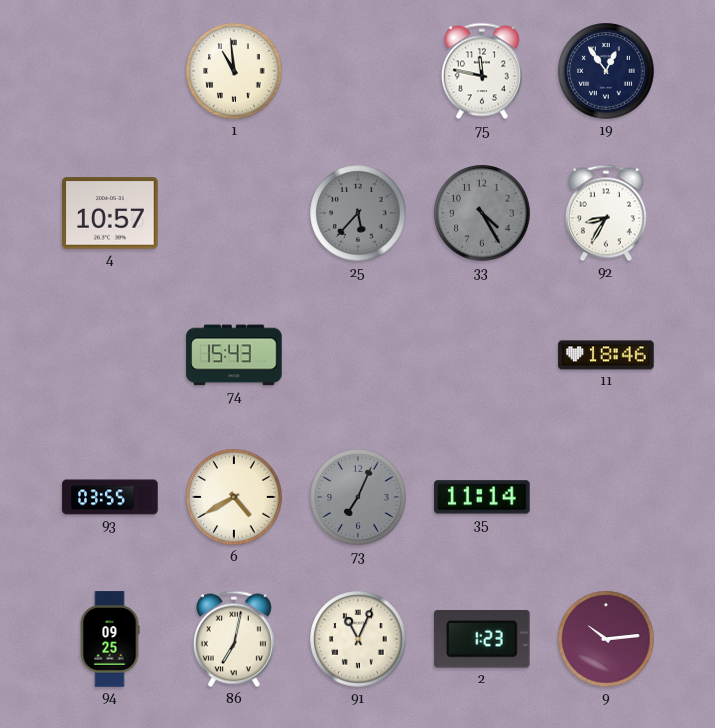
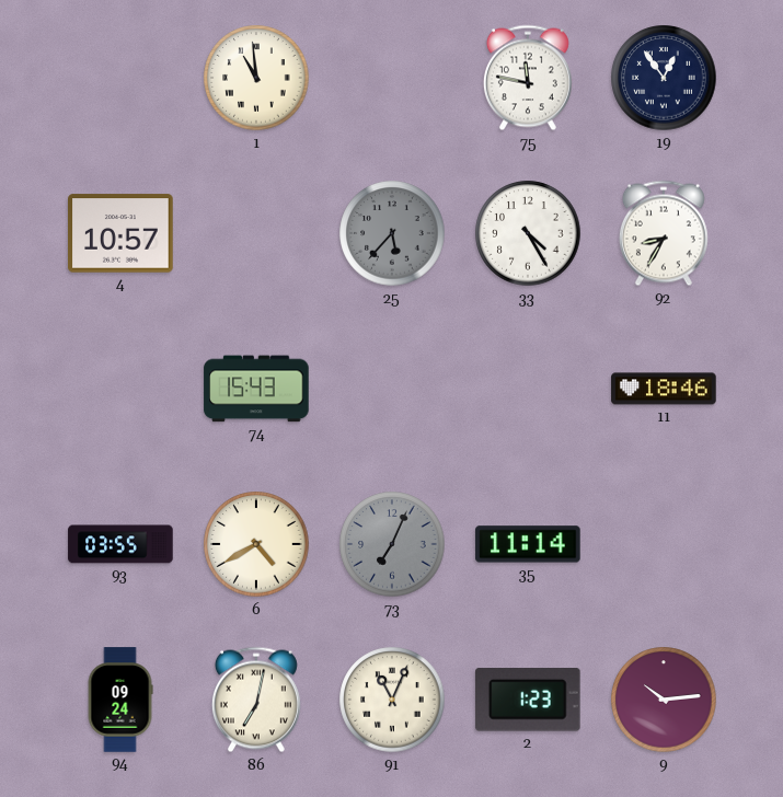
33 dial: grey -> white (528, 233)
94: 09:25 -> 09:24 (120, 700)
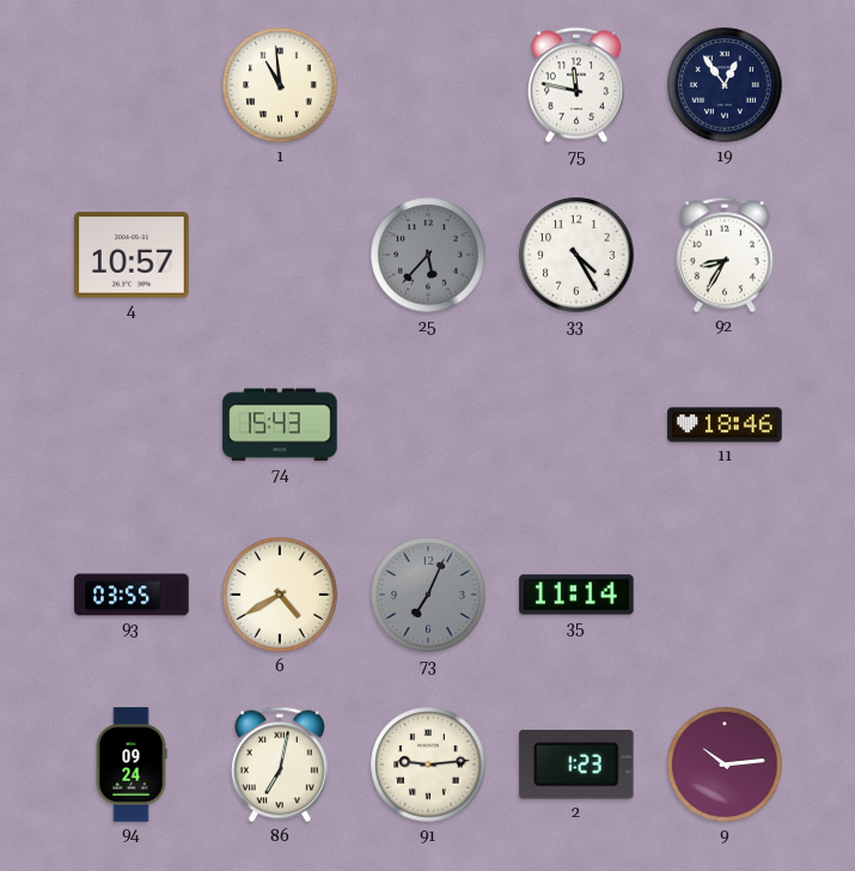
91: 11:04 -> 9:14 (428, 765)
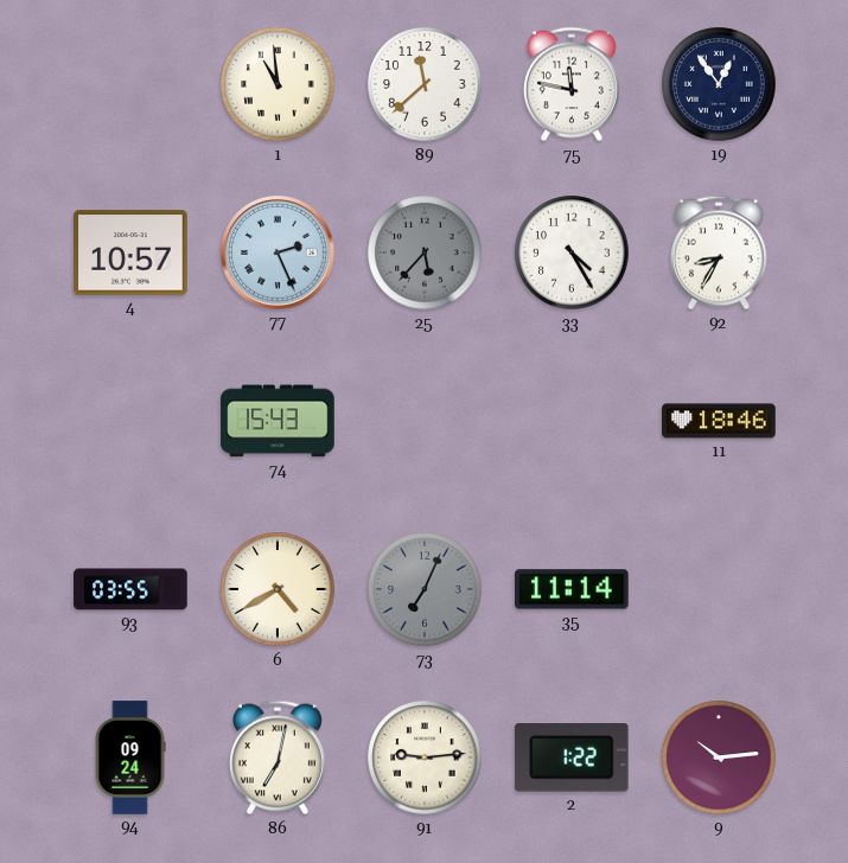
89: none -> 11:38 (425, 84)
77: none -> 2:26 (279, 254)
2: 1:23 -> 1:22 (572, 759)
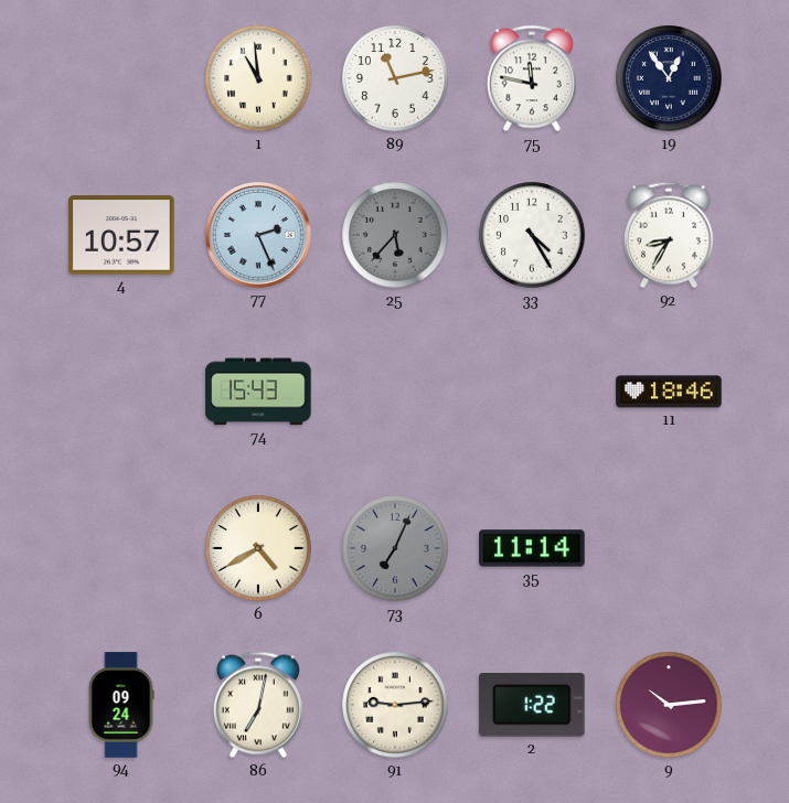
89: 11:38 -> 11:13 (395, 78)
93: 03:55 -> none (130, 589)
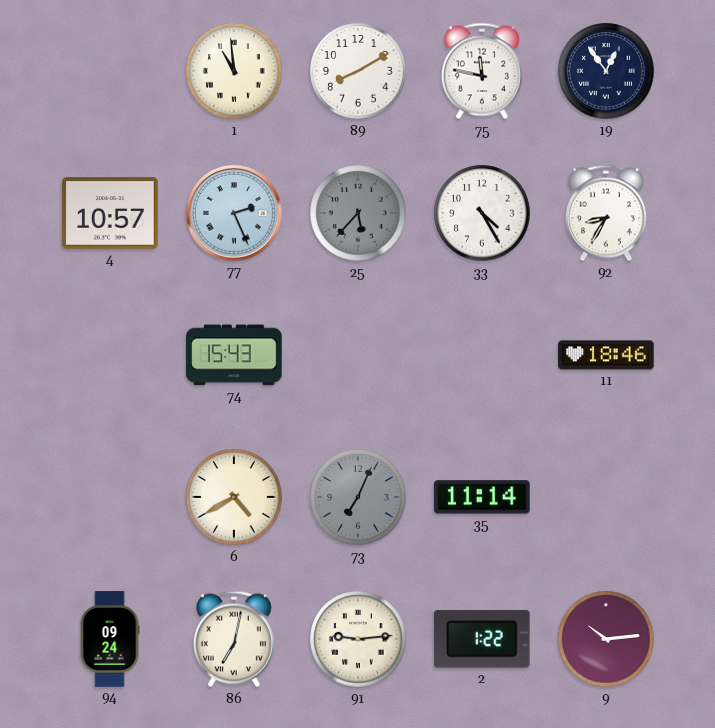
89: 11:13 -> 8:10 (358, 71)
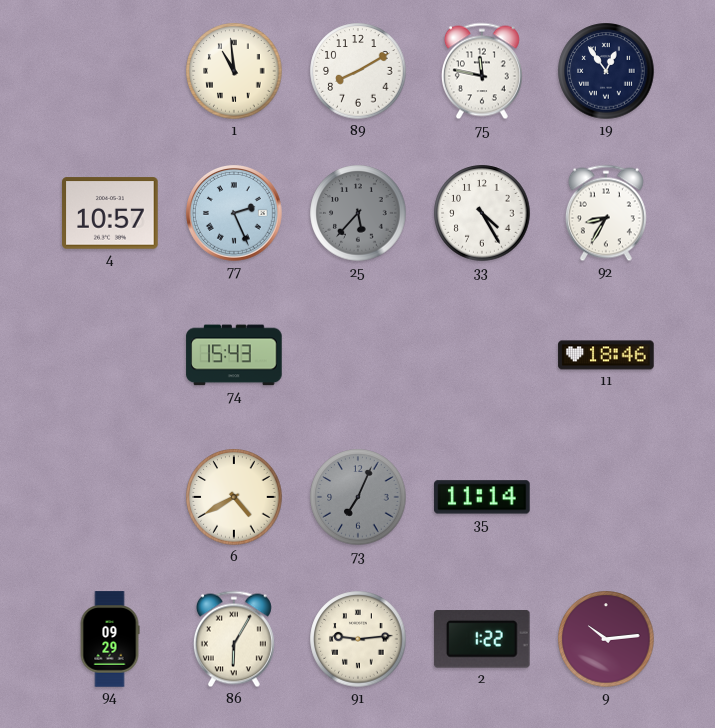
94: 09:24 -> 09:29 (110, 639)
86: 7:02 -> 6:05 (234, 639)
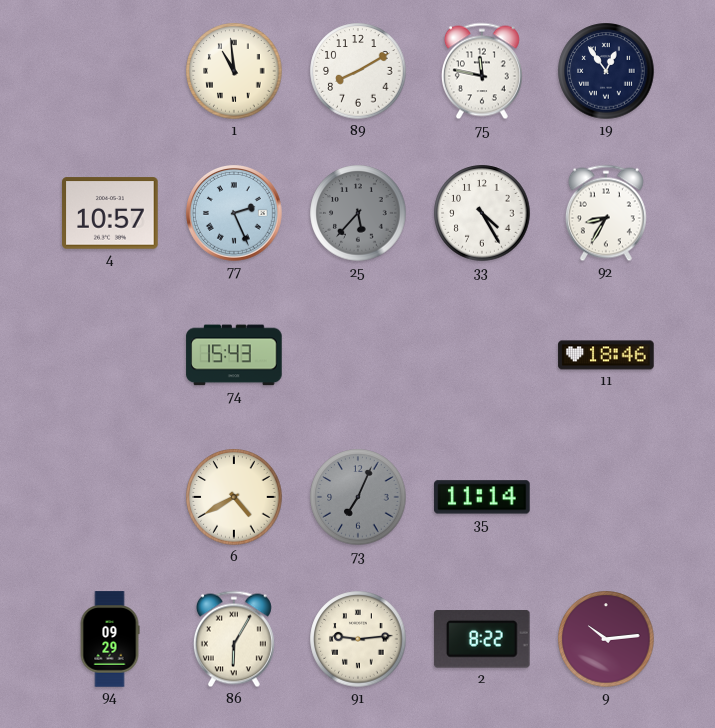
2: 1:22 -> 8:22 (482, 640)
